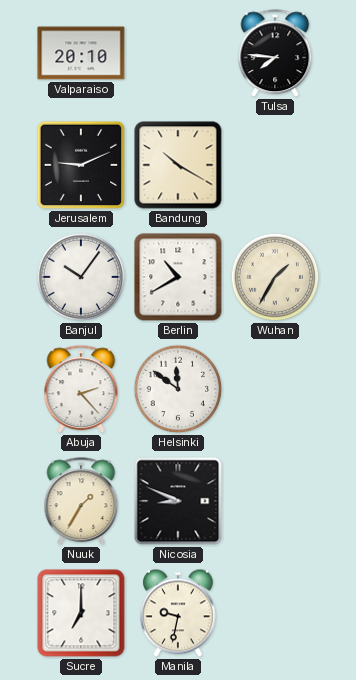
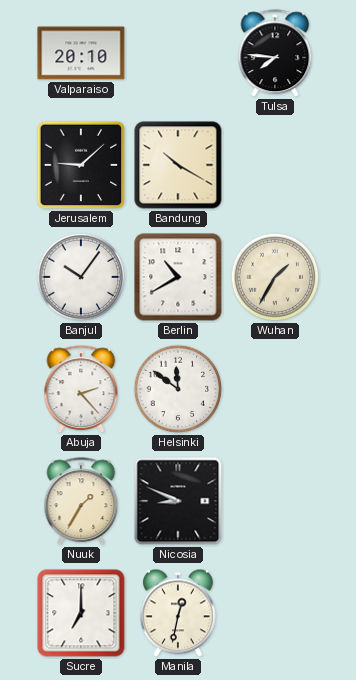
Jerusalem: 9:11 -> 9:08 (81, 165)
Manila: 9:32 -> 12:32 (178, 613)
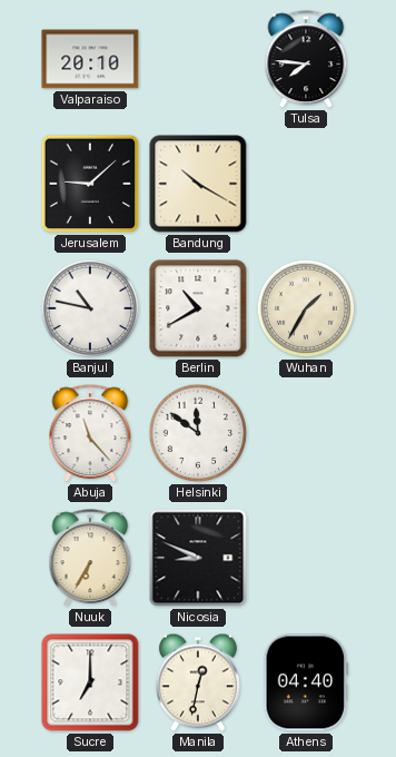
Banjul: 10:06 -> 10:47 (90, 308)
Abuja: 2:23 -> 11:23 (90, 434)
Nuuk: 1:35 -> 6:35 (90, 559)
Athens: none -> 04:40 (306, 682)
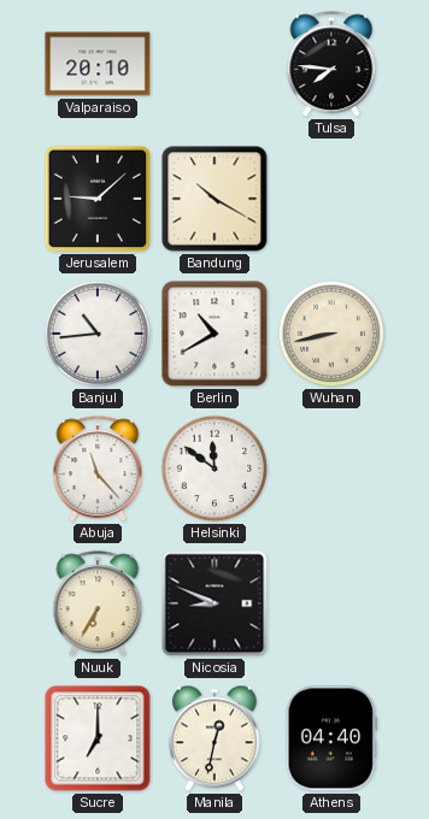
Banjul: 10:47 -> 10:44 (98, 334)
Wuhan: 1:35 -> 8:43 (331, 334)
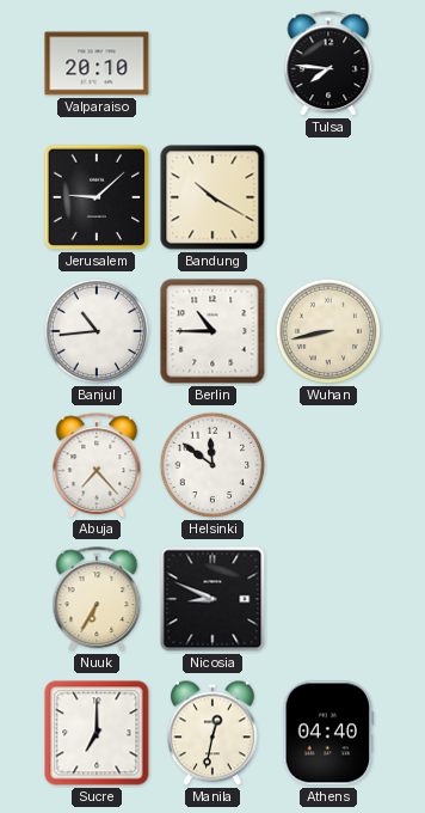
Berlin: 10:40 -> 10:45 (213, 331)
Abuja: 11:23 -> 7:23 (97, 466)
